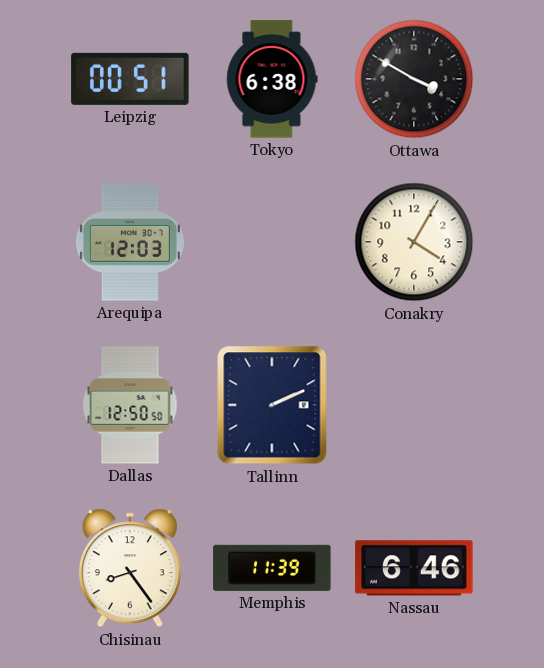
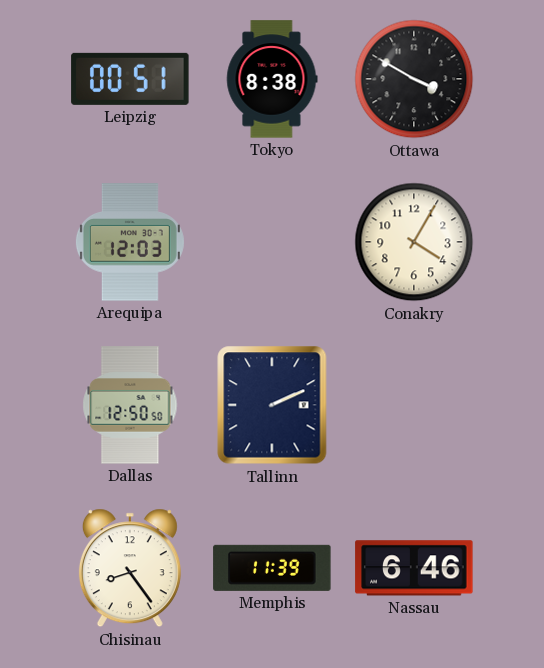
Tokyo: 6:38 -> 8:38 (272, 79)
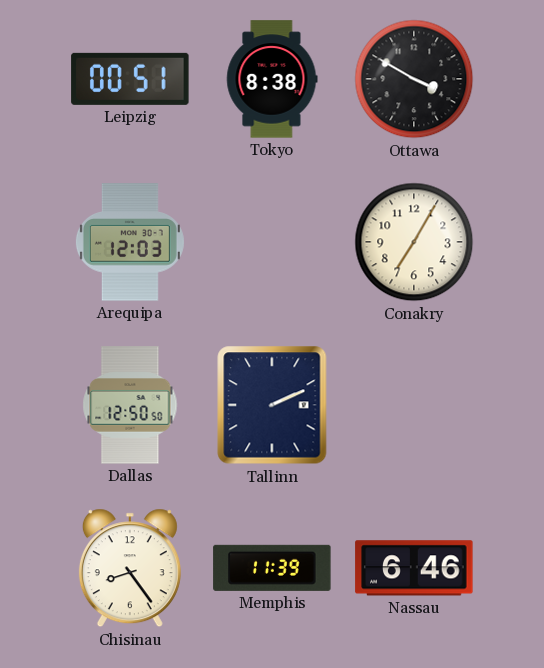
Conakry: 4:05 -> 7:05 (414, 242)
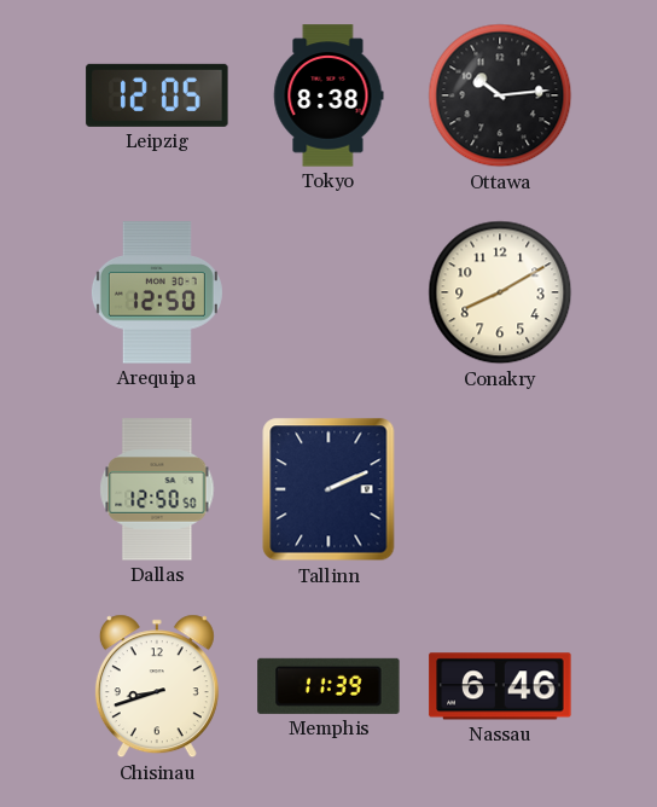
Leipzig: 00:51 -> 12:05 (157, 95)
Ottawa: 3:50 -> 10:14 (500, 95)
Arequipa: 12:03 -> 12:50 (157, 292)
Conakry: 7:05 -> 8:10 (500, 292)
Chisinau: 8:24 -> 8:42 (157, 686)
